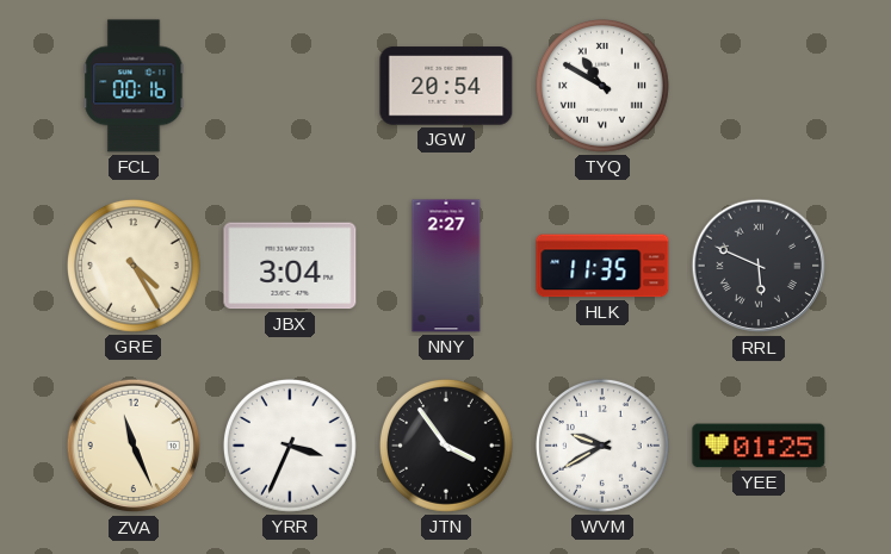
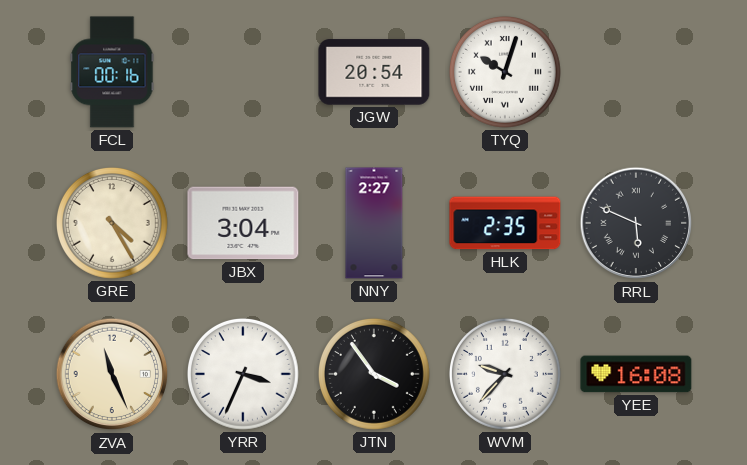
TYQ: 10:50 -> 10:03 (505, 72)
HLK: 11:35 -> 2:35 (505, 223)
WVM: 9:40 -> 9:37 (505, 374)
YEE: 01:25 -> 16:08 (636, 374)
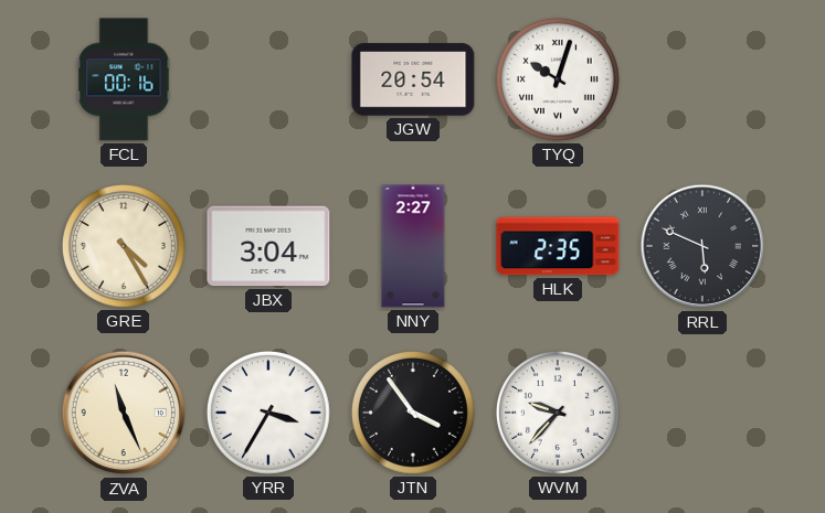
YRR: 3:34 -> 3:35 (268, 413)
YEE: 16:08 -> none (636, 374)
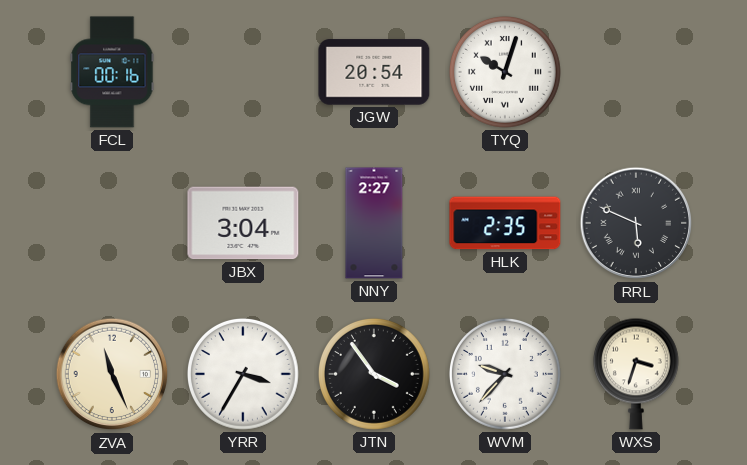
GRE: 4:25 -> none (124, 246)
WXS: none -> 3:33 (636, 374)
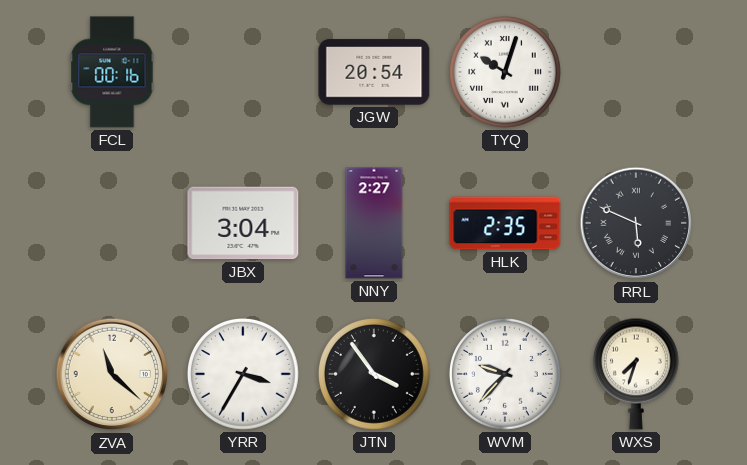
ZVA: 11:26 -> 11:22 (112, 374)
WXS: 3:33 -> 7:33 (636, 374)
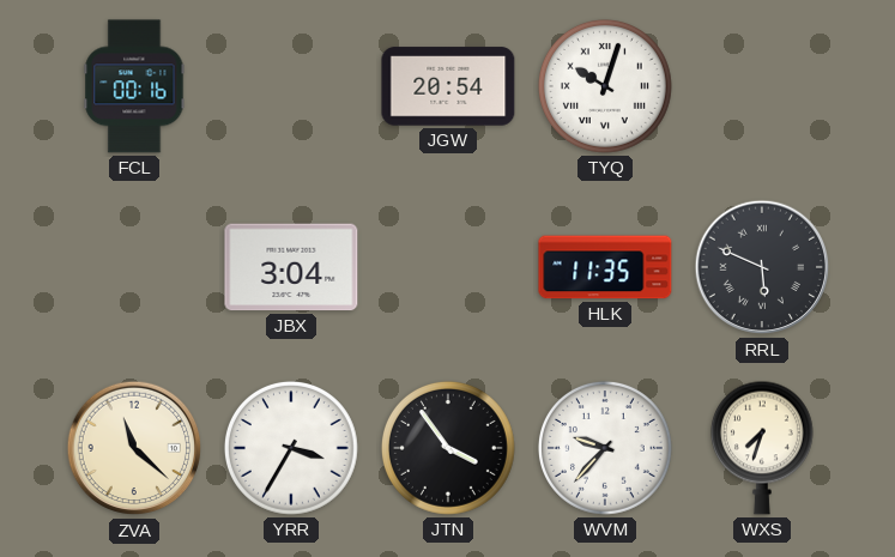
NNY: 2:27 -> none (374, 223)
HLK: 2:35 -> 11:35 (605, 267)
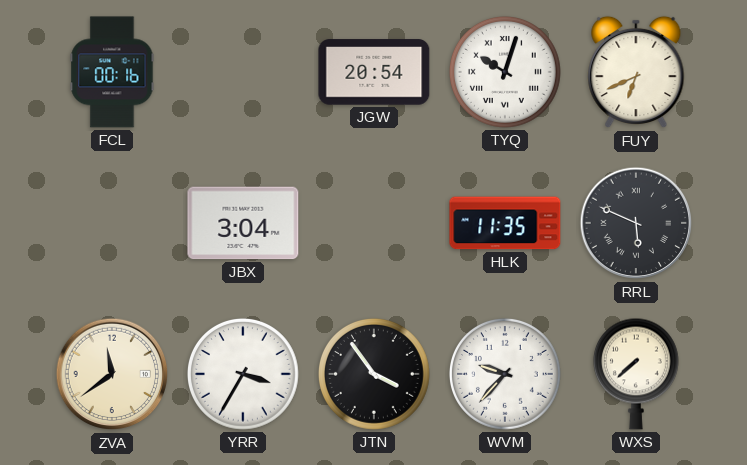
FUY: none -> 6:41 (636, 72)
ZVA: 11:22 -> 11:39 (112, 374)
WXS: 7:33 -> 7:38 (636, 374)
